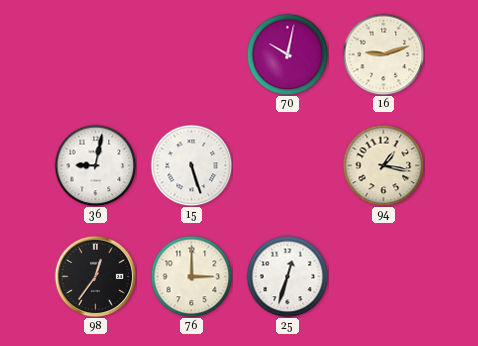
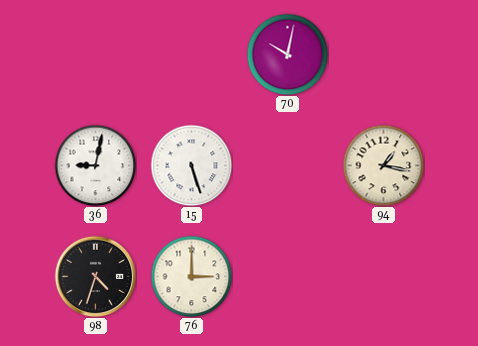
16: 9:12 -> none (383, 54)
98: 12:36 -> 4:33 (95, 276)
25: 12:33 -> none (287, 276)
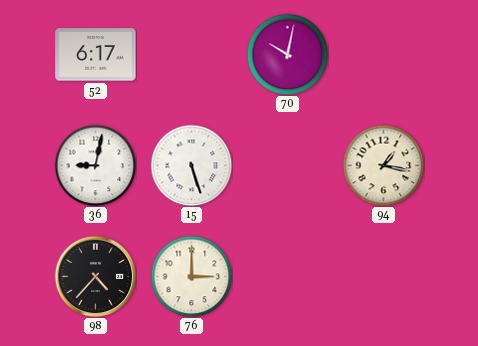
52: none -> 6:17 (96, 55)
98: 4:33 -> 4:37 (95, 276)
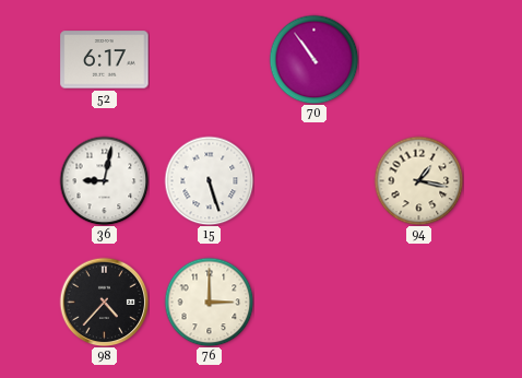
70: 10:02 -> 10:54 (313, 59)
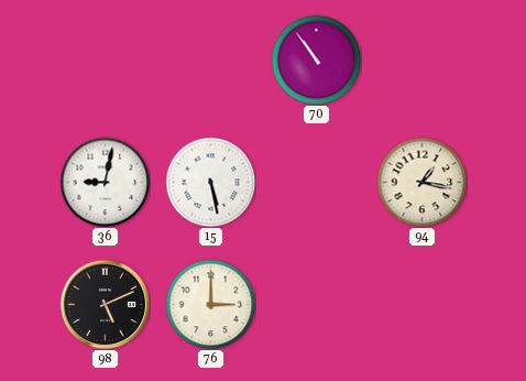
52: 6:17 -> none (105, 60)
15: 5:27 -> 5:28 (210, 182)
98: 4:37 -> 5:11 (105, 304)
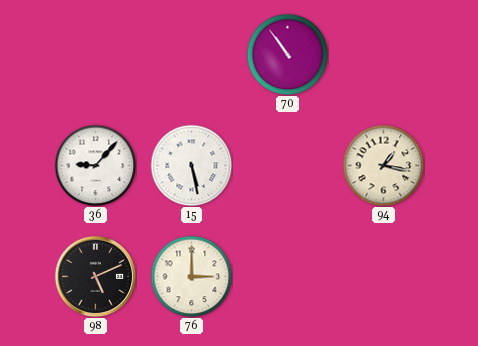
36: 9:02 -> 9:07 (95, 165)
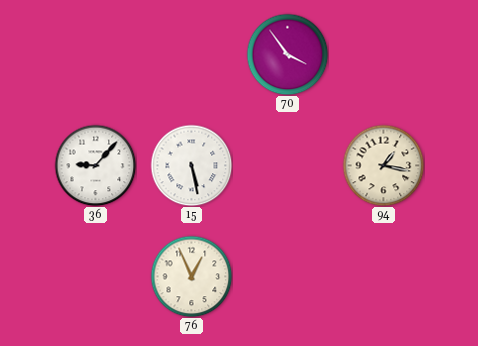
70: 10:54 -> 3:54 (287, 54)
98: 5:11 -> none (95, 276)
76: 3:00 -> 12:56 (191, 276)
